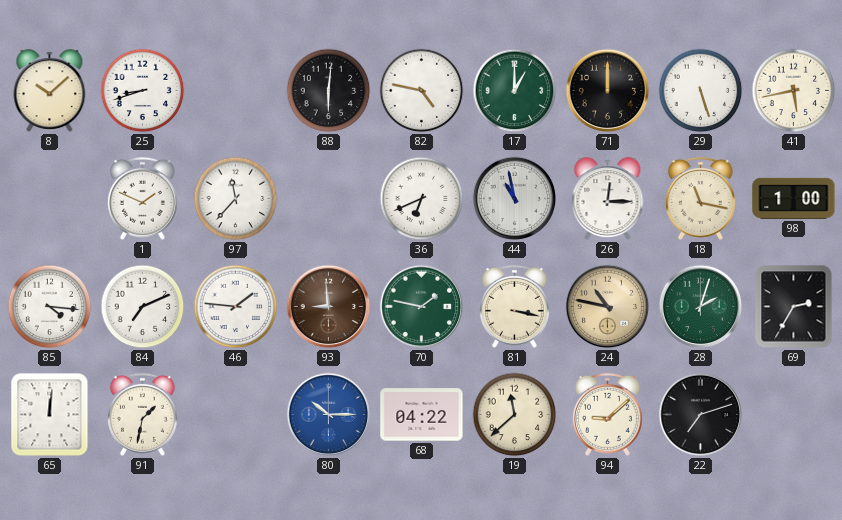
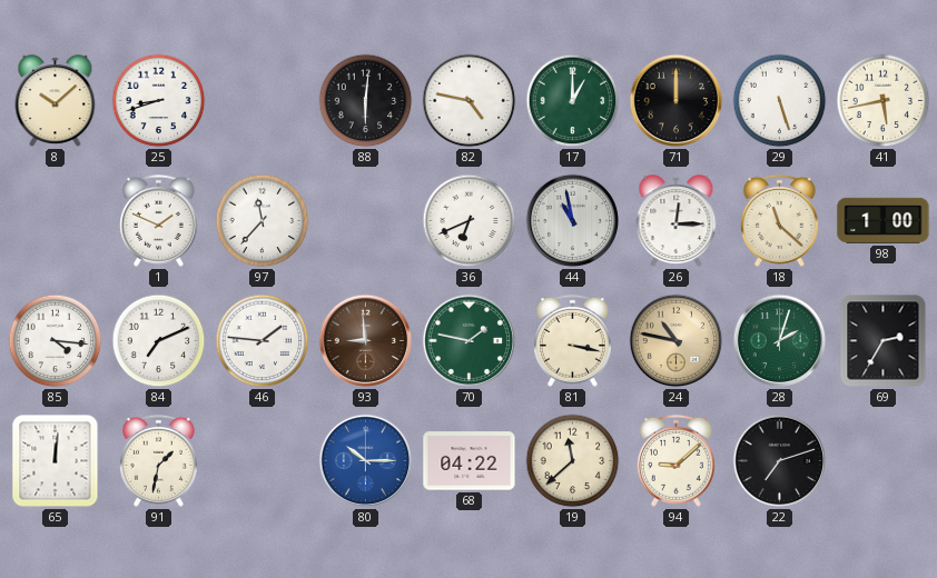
18: 11:17 -> 11:22 (779, 220)
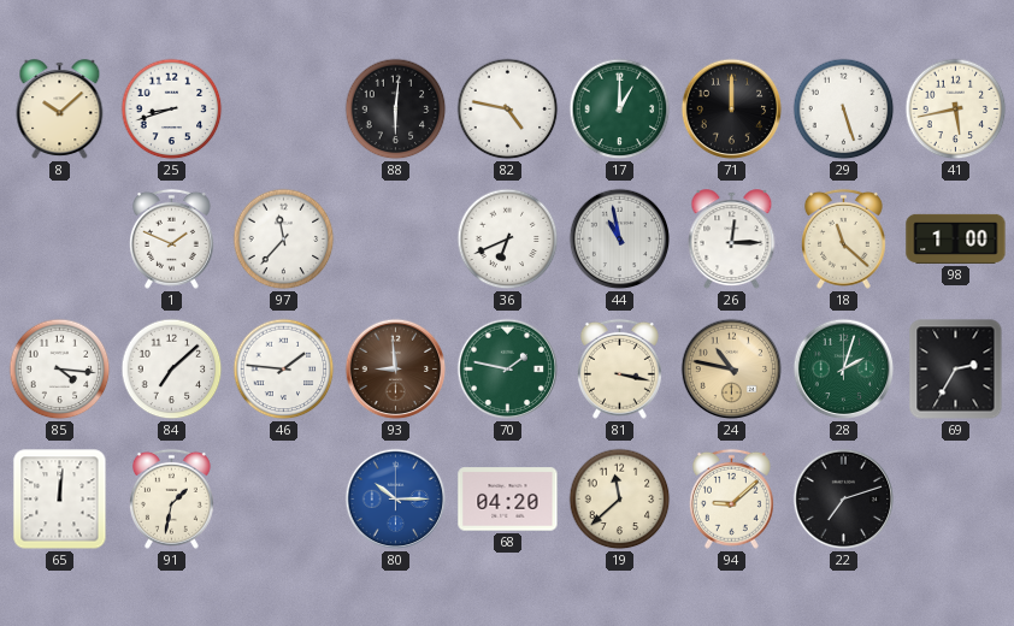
84: 7:11 -> 7:08 (172, 370)
68: 04:22 -> 04:20 (508, 500)
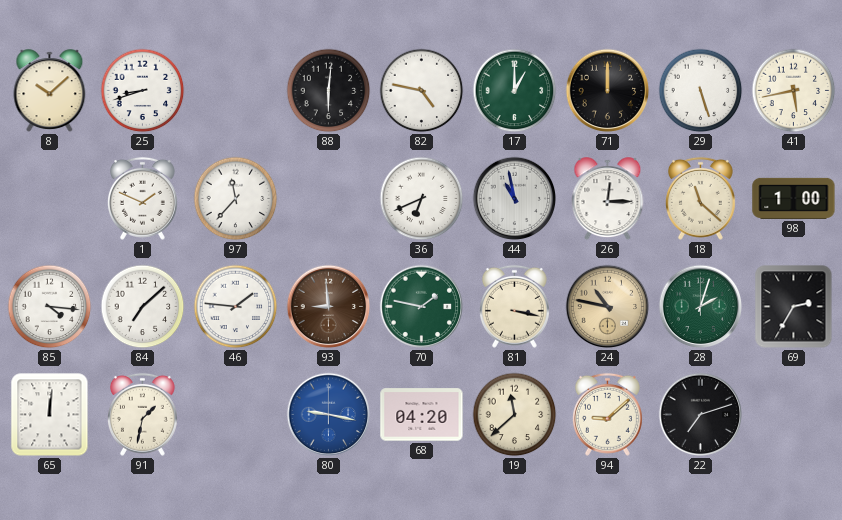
80: 10:15 -> 9:17 (329, 415)
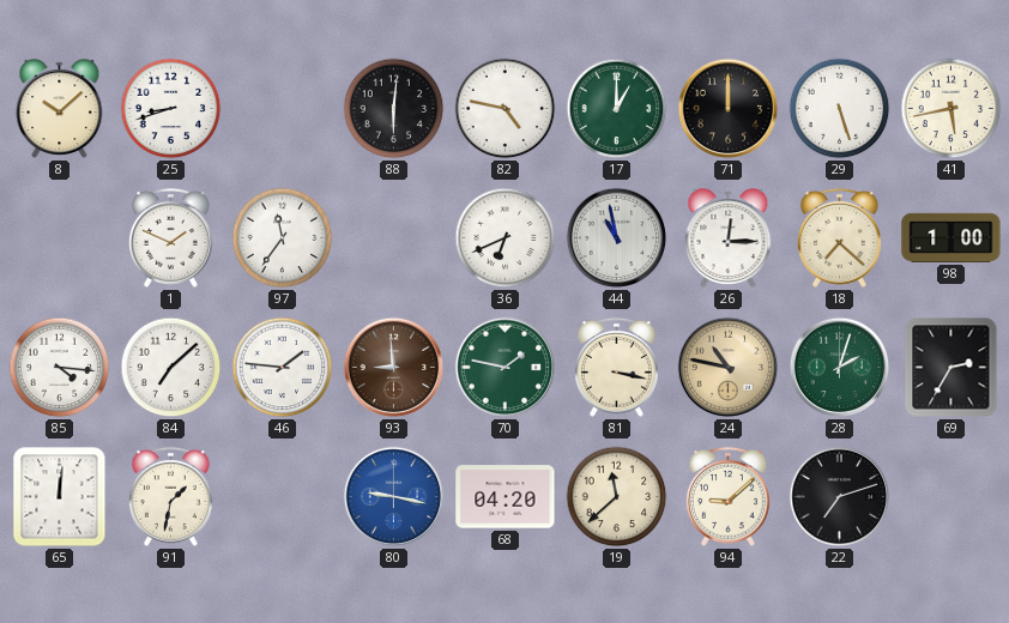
97: 11:37 -> 11:36 (283, 238)
18: 11:22 -> 7:22 (839, 237)
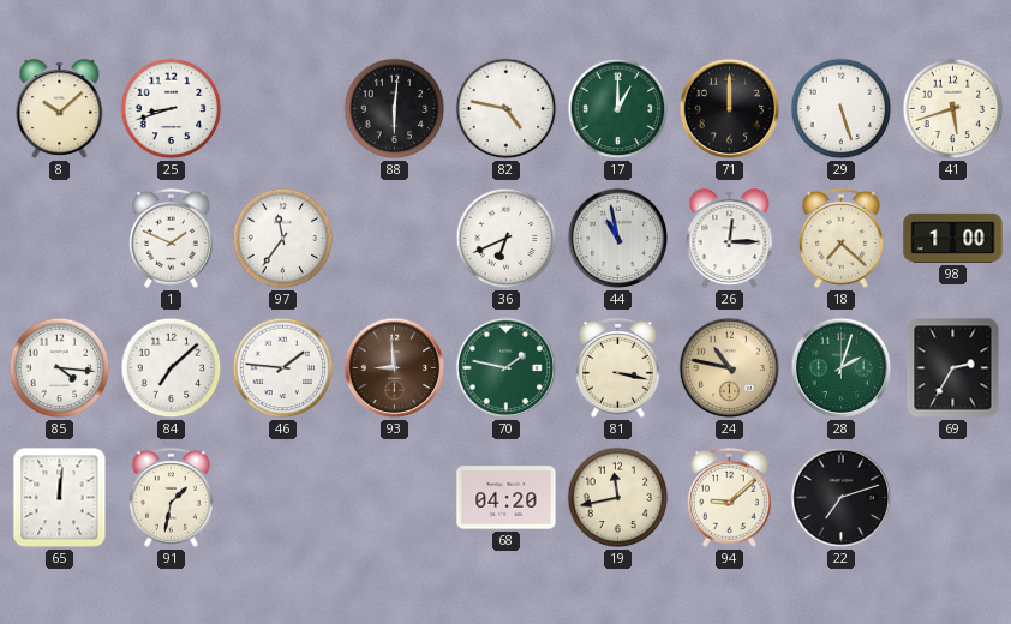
41: 5:43 -> 5:42 (953, 109)
80: 9:17 -> none (394, 497)
19: 11:38 -> 11:43 (618, 498)
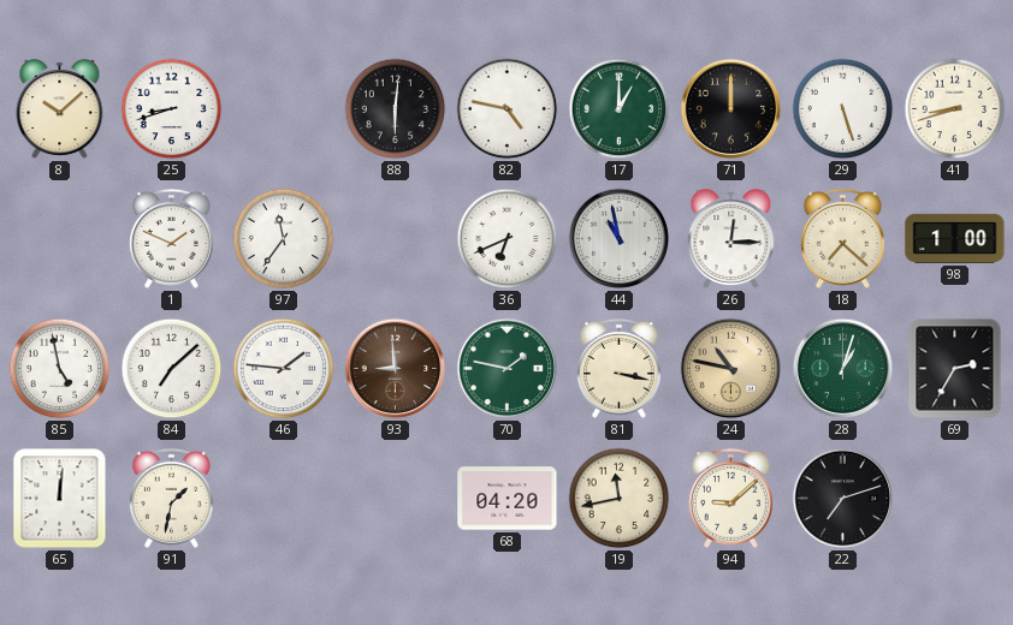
41: 5:42 -> 8:42 (955, 109)
85: 4:16 -> 4:58 (60, 369)
28: 2:03 -> 1:03 (843, 369)
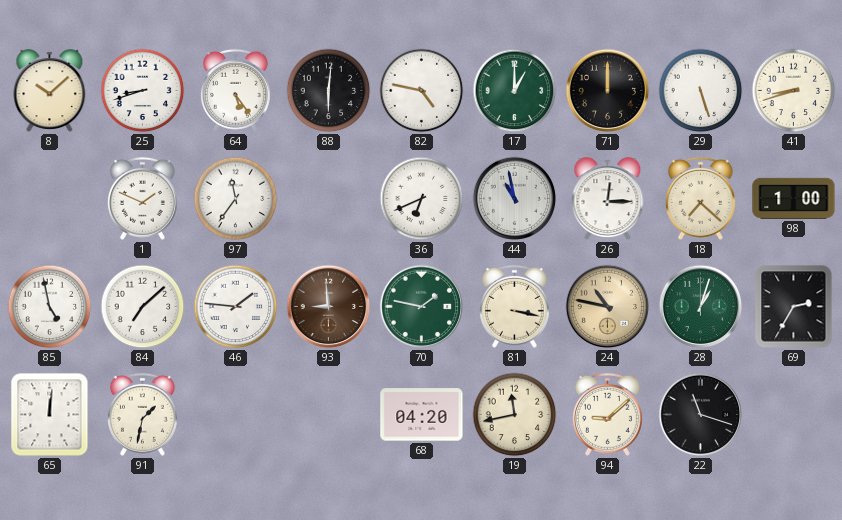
64: none -> 5:24 (235, 90)
22: 7:12 -> 11:18 (701, 415)
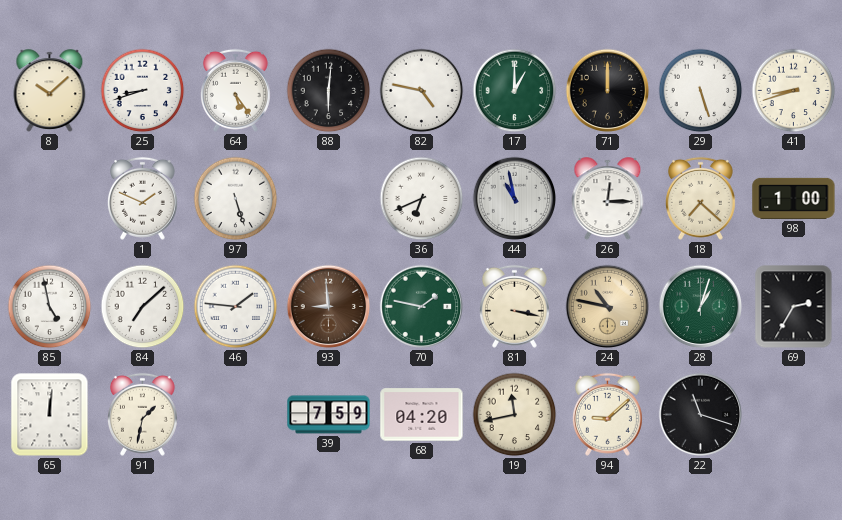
97: 11:36 -> 5:27 (236, 199)
39: none -> 7:59 (329, 415)
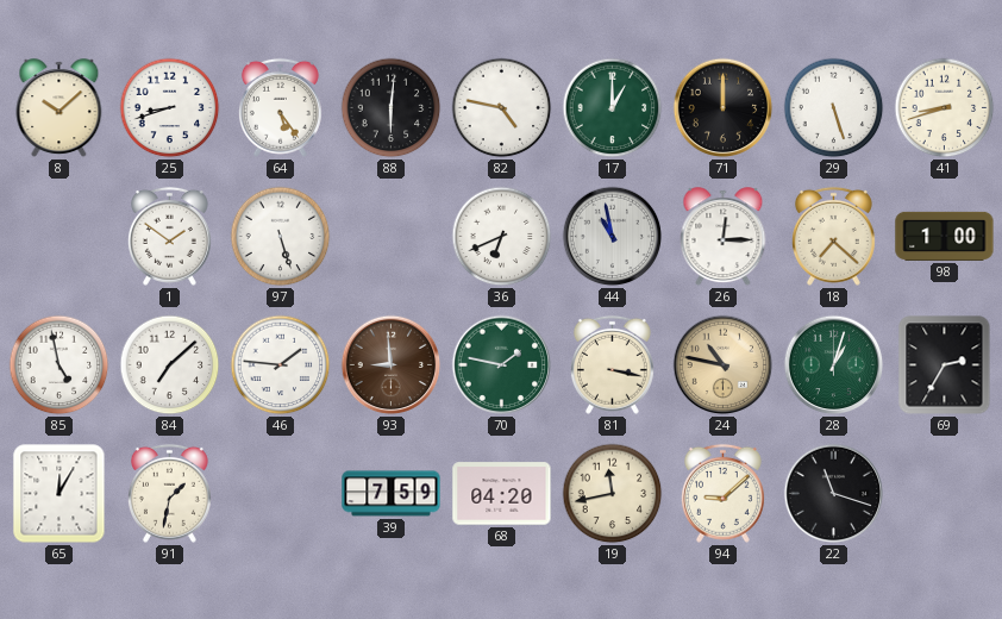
1: 1:49 -> 1:51 (169, 236)
65: 12:01 -> 12:05 (60, 494)
